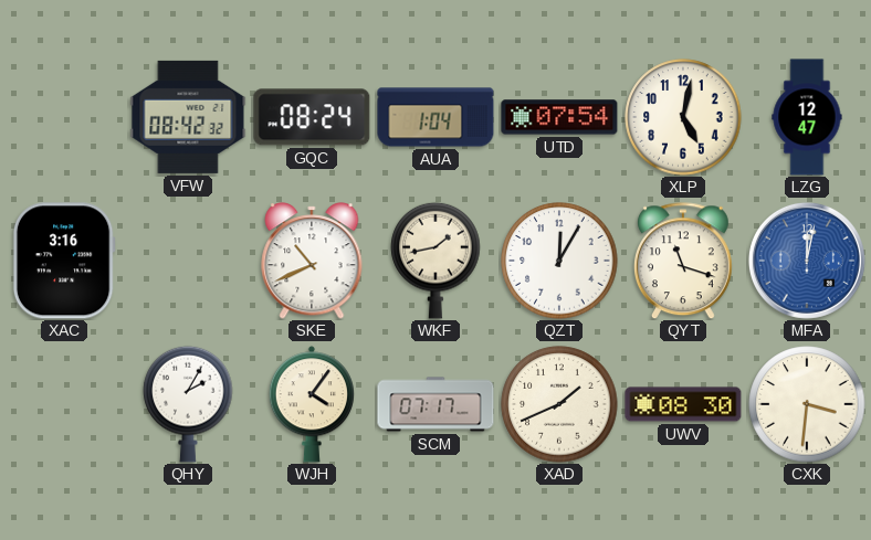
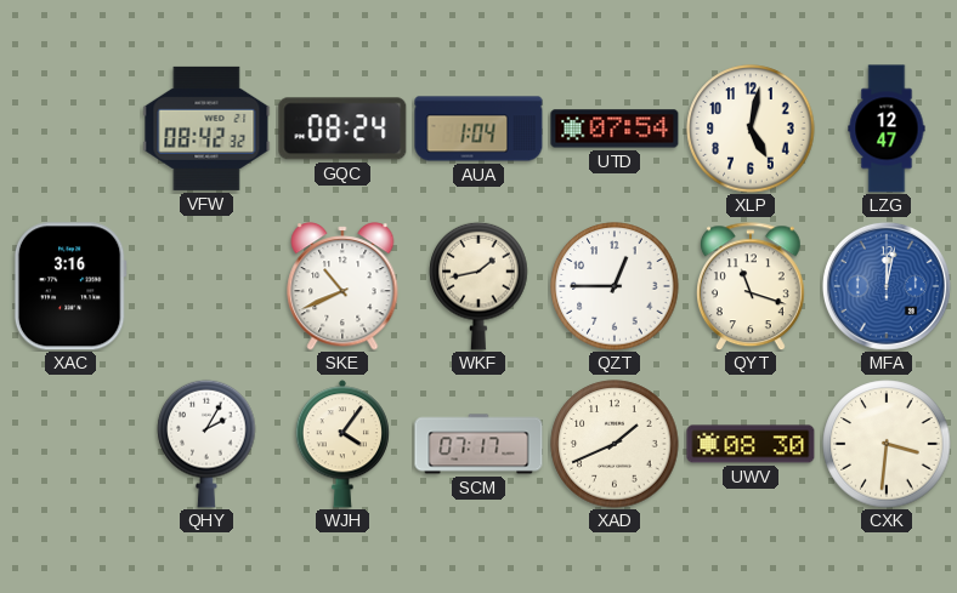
QZT: 12:05 -> 12:45 (615, 286)
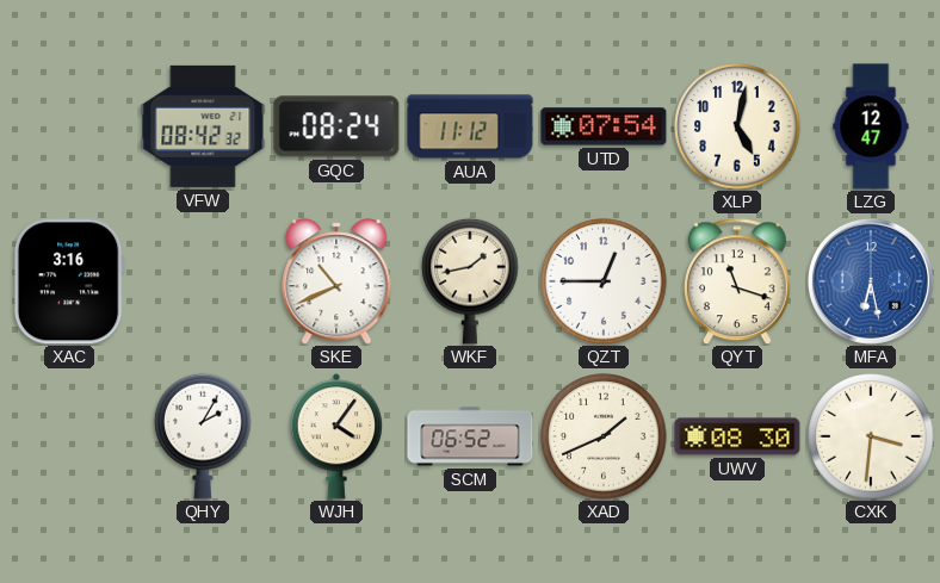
AUA: 1:04 -> 11:12 (470, 126)
MFA: 12:02 -> 6:28 (871, 281)
SCM: 07:17 -> 06:52 (470, 436)
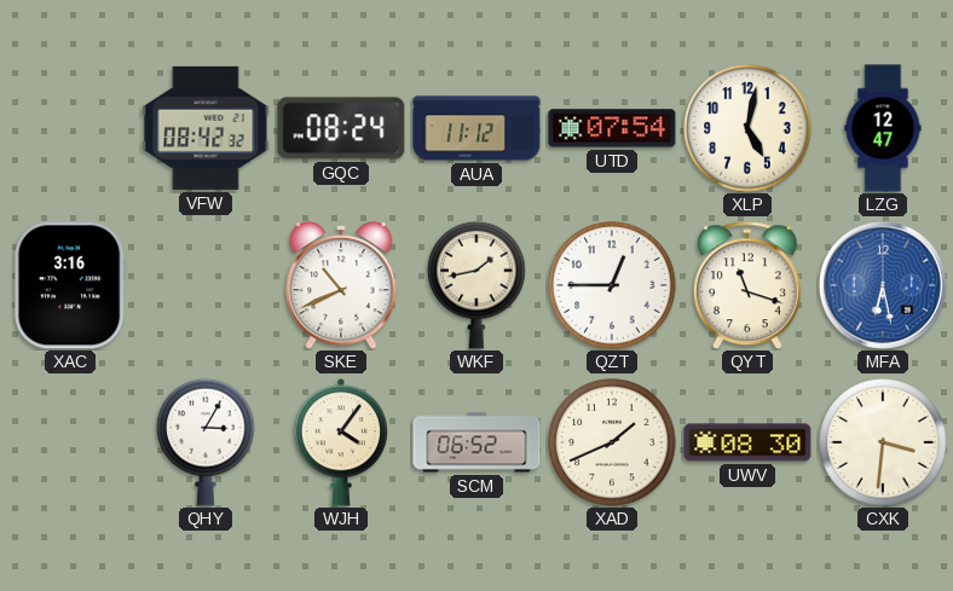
QHY: 2:05 -> 3:05 (206, 442)
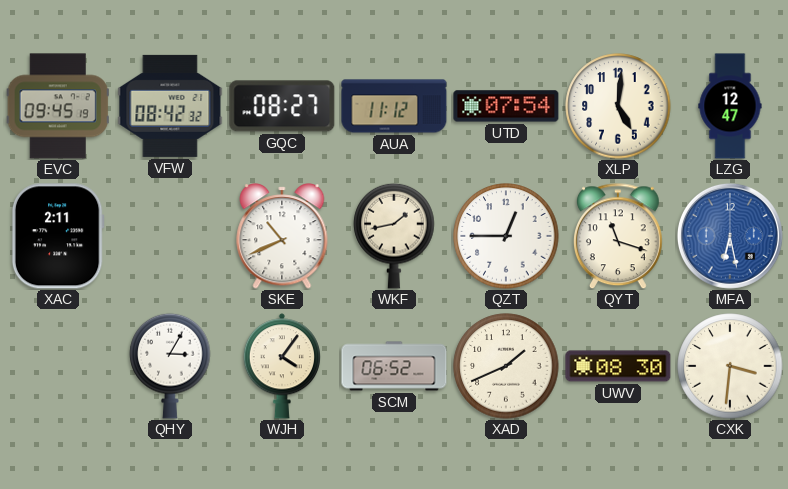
EVC: none -> 09:45 (58, 106)
GQC: 08:24 -> 08:27 (282, 106)
XLP: 5:02 -> 5:01 (618, 106)
XAC: 3:16 -> 2:11 (58, 236)
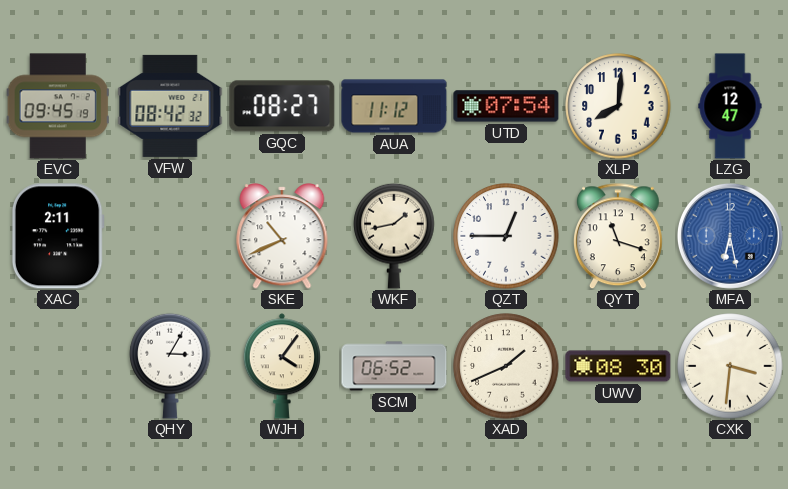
XLP: 5:01 -> 8:01 (618, 106)
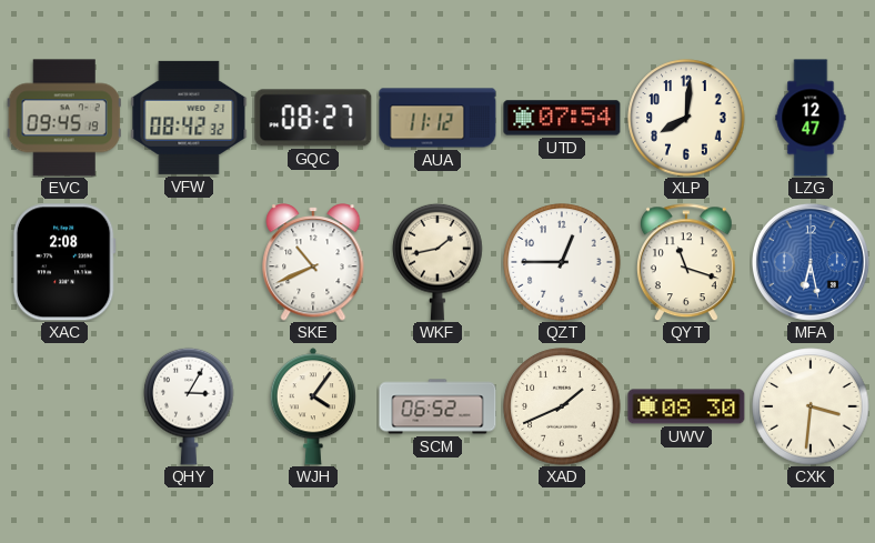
XAC: 2:11 -> 2:08 (64, 262)
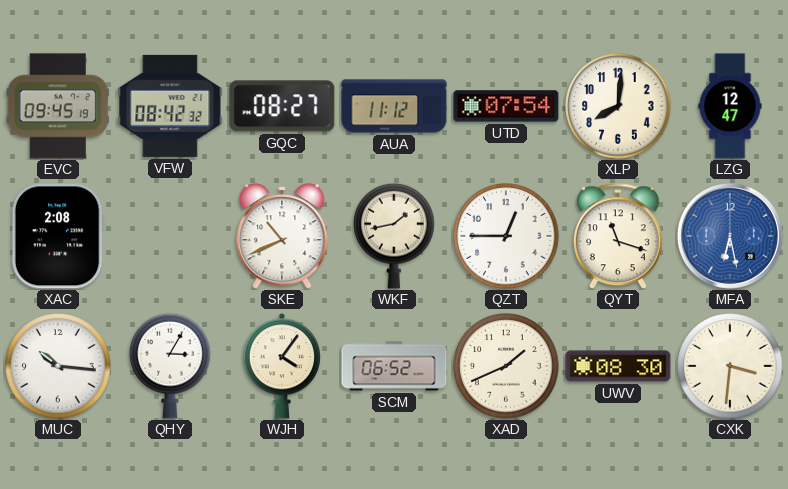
MUC: none -> 10:16 (58, 366)
